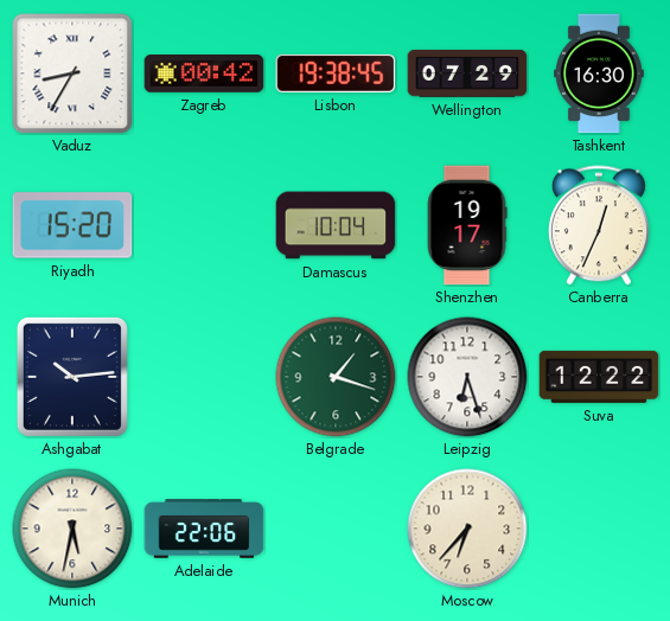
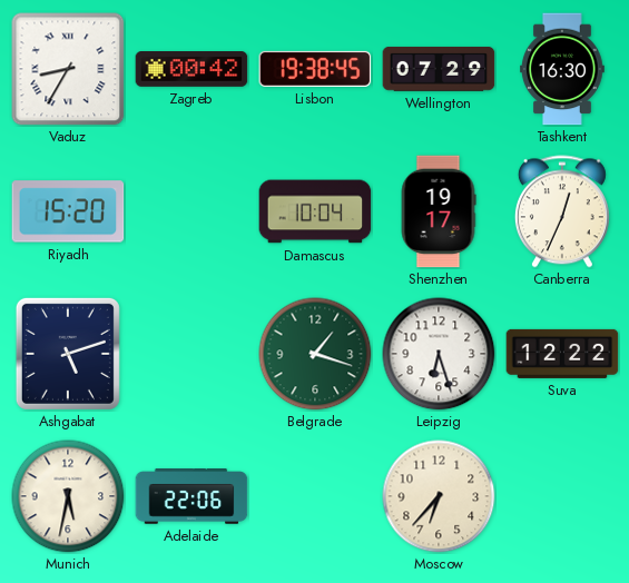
Ashgabat: 10:14 -> 5:12 (68, 354)
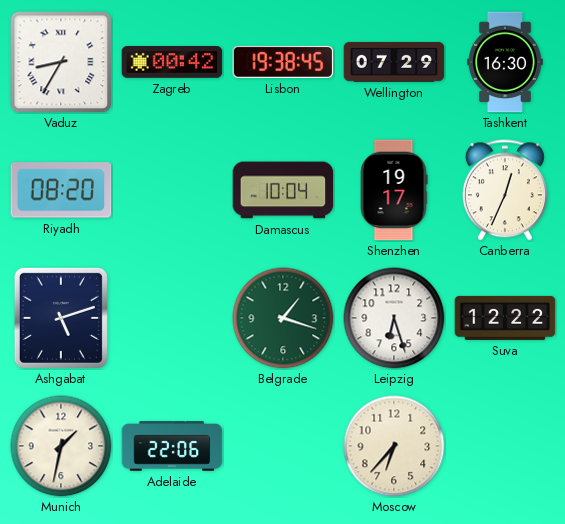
Riyadh: 15:20 -> 08:20 (61, 190)
Munich: 5:32 -> 1:32 (61, 446)
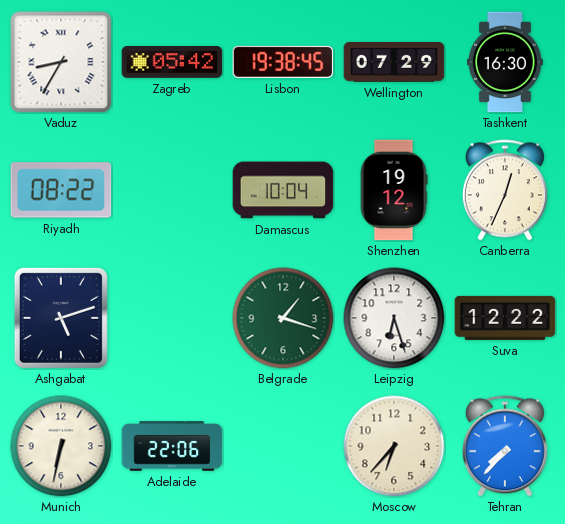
Zagreb: 00:42 -> 05:42 (172, 63)
Riyadh: 08:20 -> 08:22 (61, 190)
Shenzhen: 19:17 -> 19:12 (394, 190)
Munich: 1:32 -> 6:32 (61, 446)
Tehran: none -> 7:37 (505, 446)
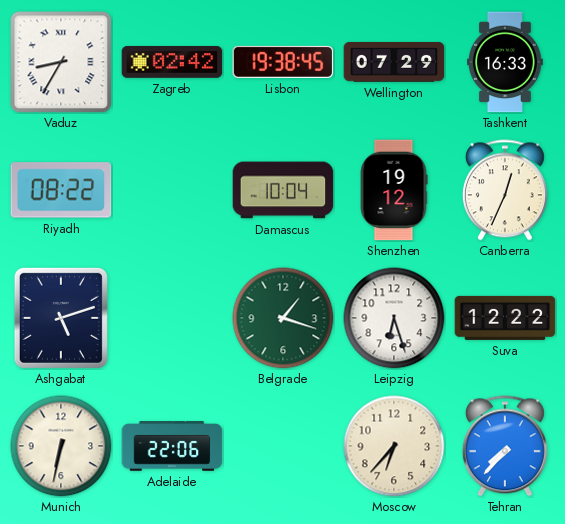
Zagreb: 05:42 -> 02:42 (172, 63)
Tashkent: 16:30 -> 16:33 (506, 62)
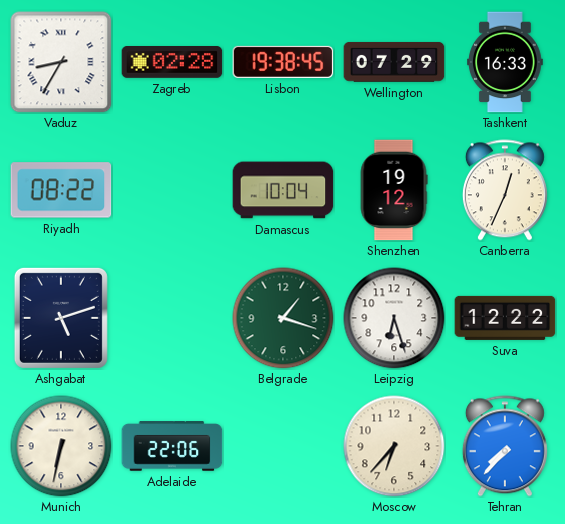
Zagreb: 02:42 -> 02:28 (172, 63)
